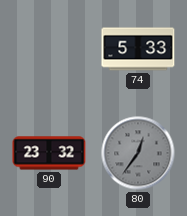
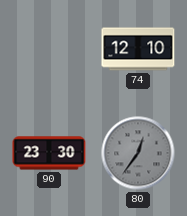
74: 5:33 -> 12:10 (138, 49)
90: 23:32 -> 23:30 (49, 153)
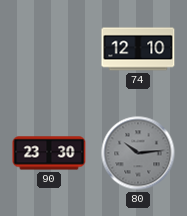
80: 12:36 -> 10:14 (138, 153)
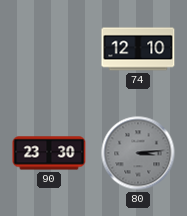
80: 10:14 -> 3:14 (138, 153)
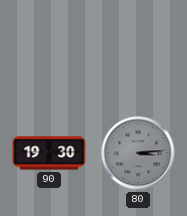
74: 12:10 -> none (138, 49)
90: 23:30 -> 19:30 (49, 153)
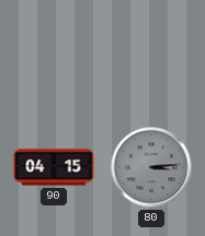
90: 19:30 -> 04:15 (54, 167)
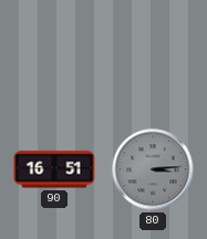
90: 04:15 -> 16:51 (54, 169)
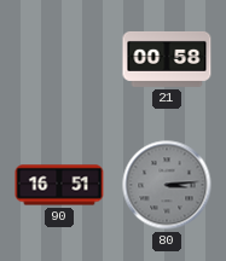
21: none -> 00:58 (167, 59)
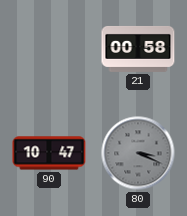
90: 16:51 -> 10:47 (49, 153)
80: 3:14 -> 3:19 (138, 153)
